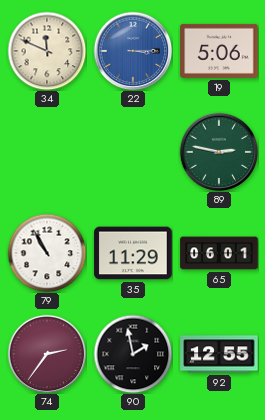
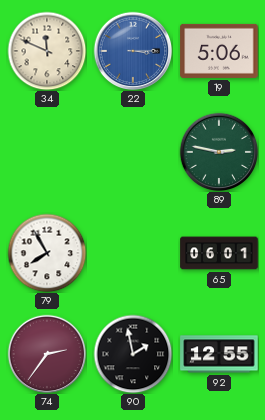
79: 10:55 -> 7:55 (47, 253)
35: 11:29 -> none (133, 253)
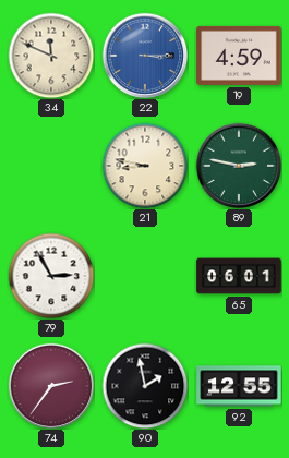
19: 5:06 -> 4:59 (239, 56)
21: none -> 8:47 (145, 166)
79: 7:55 -> 2:55 (51, 276)
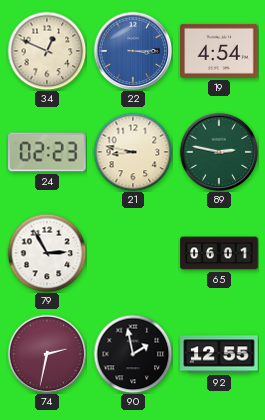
34: 11:49 -> 12:49 (47, 51)
19: 4:59 -> 4:54 (219, 51)
24: none -> 02:23 (47, 152)
74: 2:36 -> 2:32 (47, 354)
